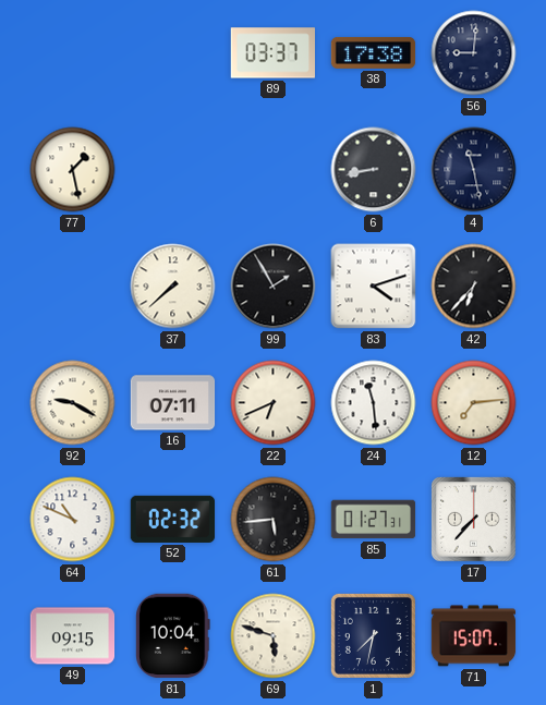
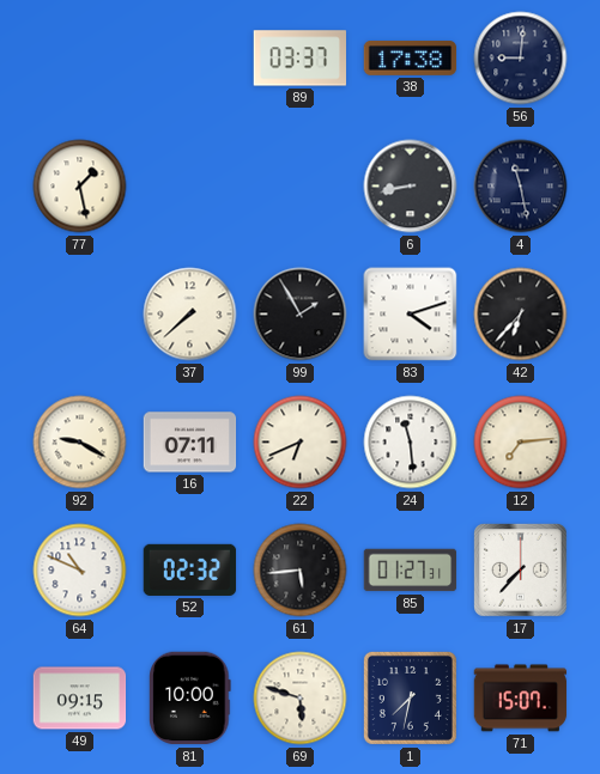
81: 10:04 -> 10:00 (190, 699)
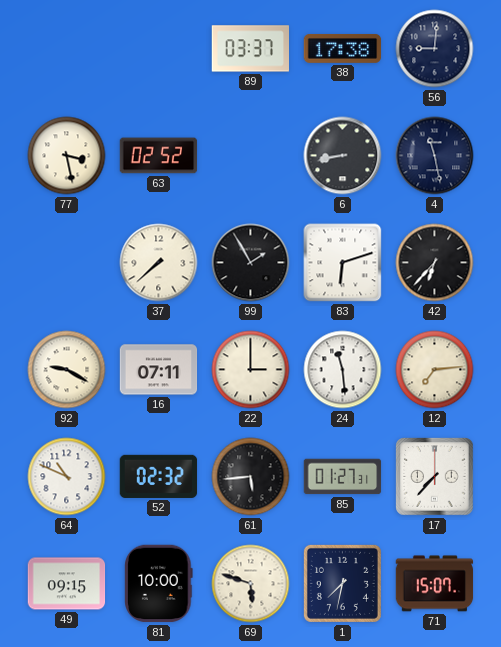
77: 1:28 -> 3:28 (67, 156)
63: none -> 02:52 (159, 156)
83: 4:12 -> 6:12 (343, 263)
22: 6:41 -> 3:00 (251, 370)
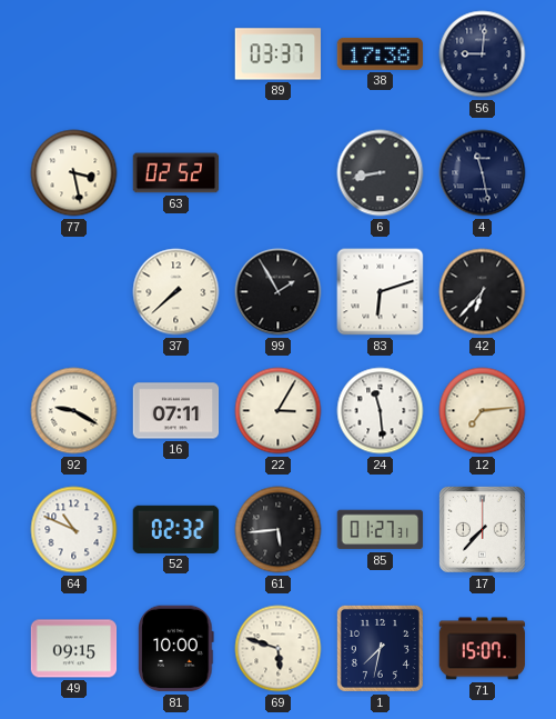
22: 3:00 -> 3:05 (279, 411)
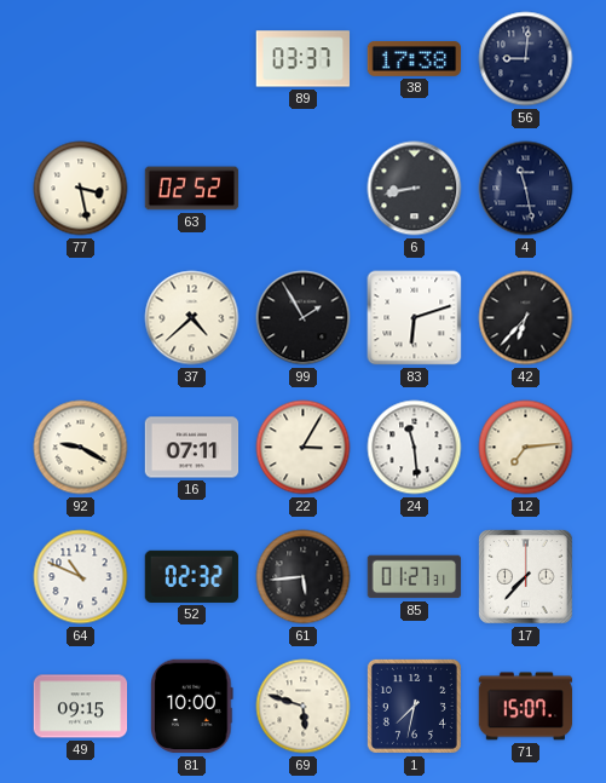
37: 7:38 -> 4:38 (192, 318)
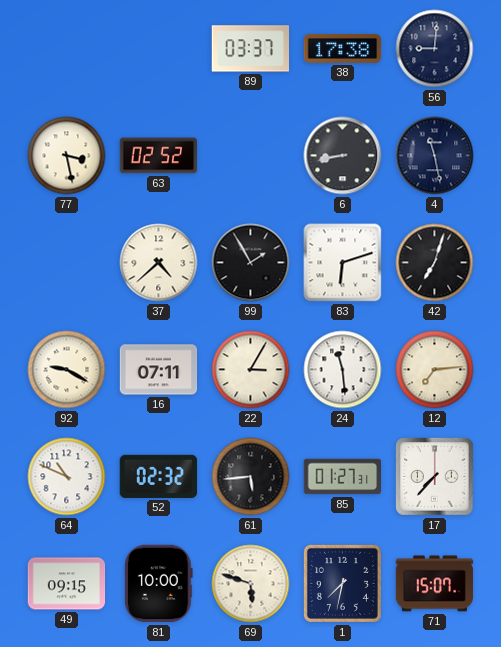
42: 6:37 -> 7:03 (435, 263)
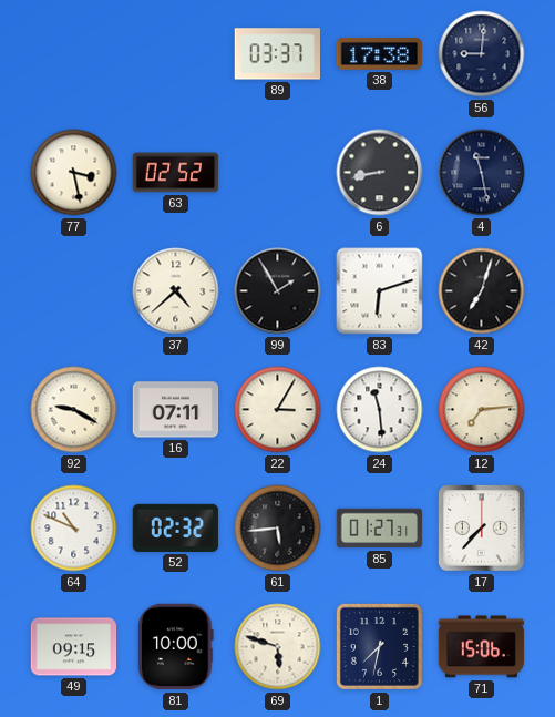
71: 15:07 -> 15:06 (482, 647)
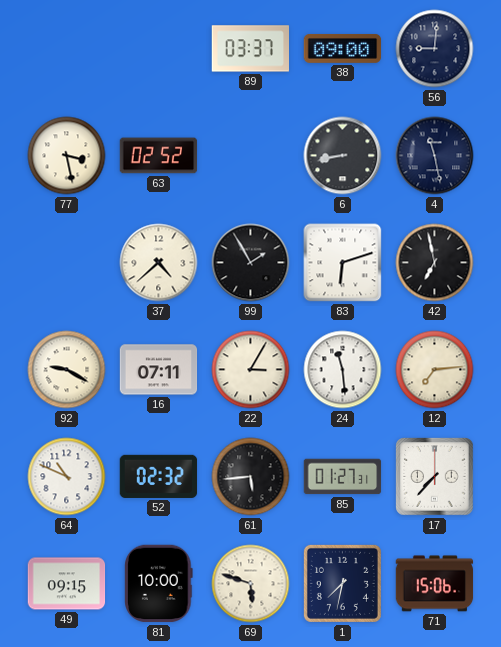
38: 17:38 -> 09:00 (343, 49)
42: 7:03 -> 6:58 (435, 263)
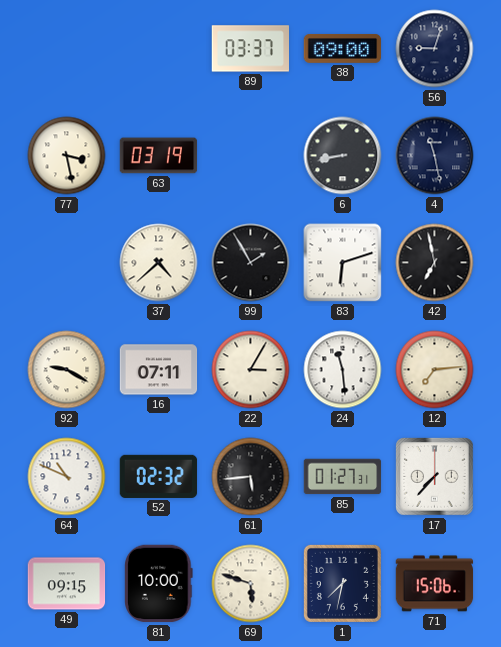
56: 9:01 -> 9:03 (435, 49)
63: 02:52 -> 03:19 (159, 156)
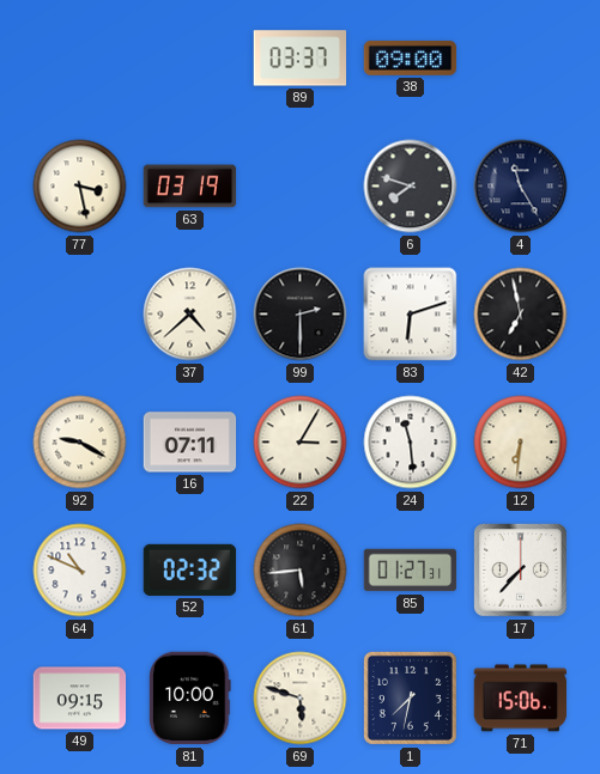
56: 9:03 -> none (435, 49)
6: 8:43 -> 7:48 (411, 187)
4: 11:28 -> 11:25 (521, 187)
99: 1:55 -> 2:30 (301, 315)
12: 7:14 -> 6:31 (521, 443)
